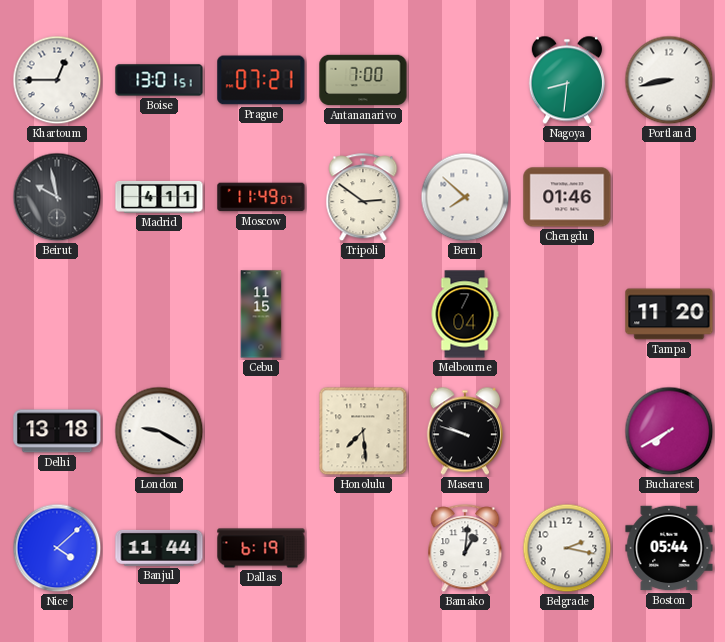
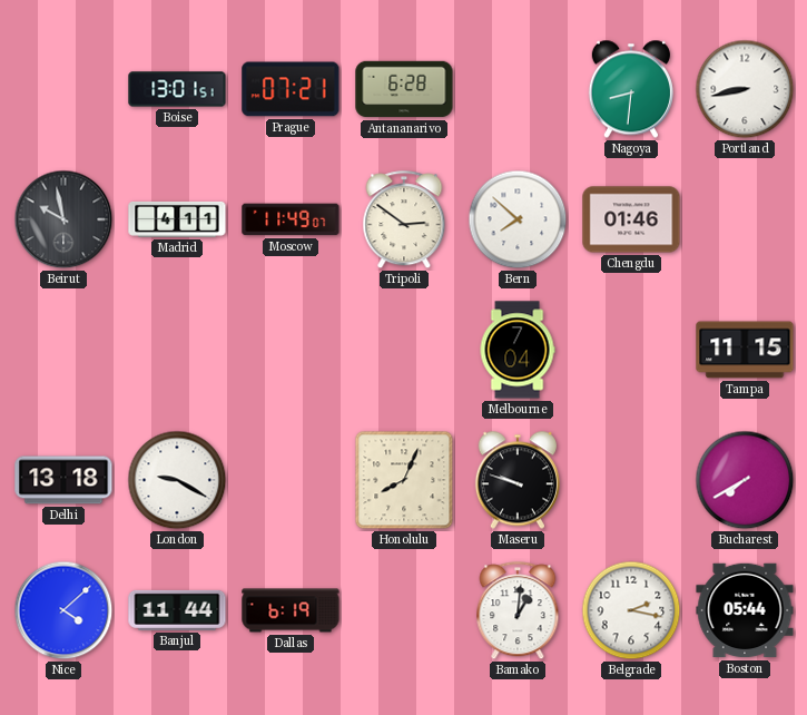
Khartoum: 12:45 -> none (57, 80)
Antananarivo: 7:00 -> 6:28 (404, 89)
Cebu: 11:15 -> none (261, 314)
Tampa: 11:20 -> 11:15 (745, 350)
Honolulu: 7:29 -> 8:04 (404, 480)
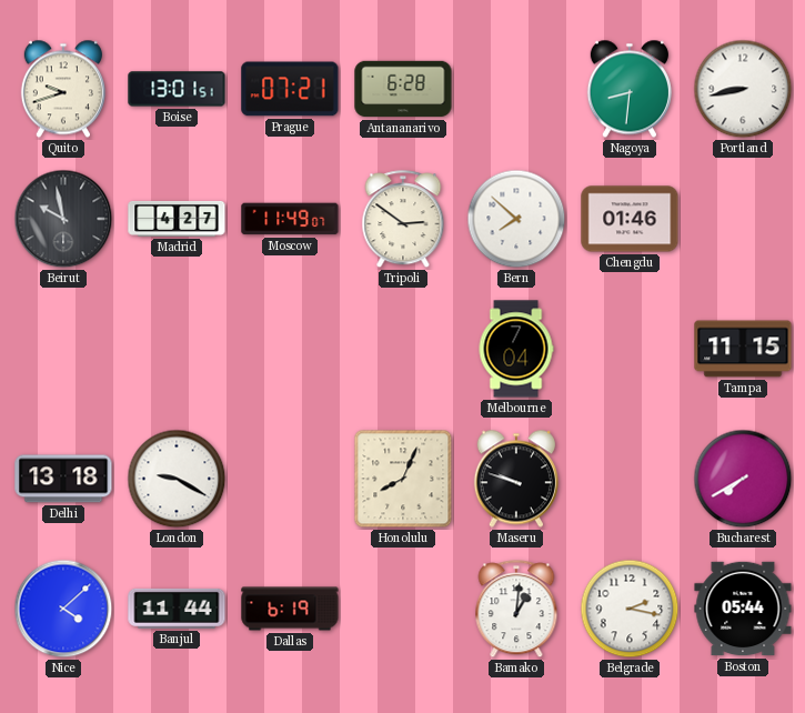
Quito: none -> 9:42 (63, 89)
Madrid: 4:11 -> 4:27 (177, 219)
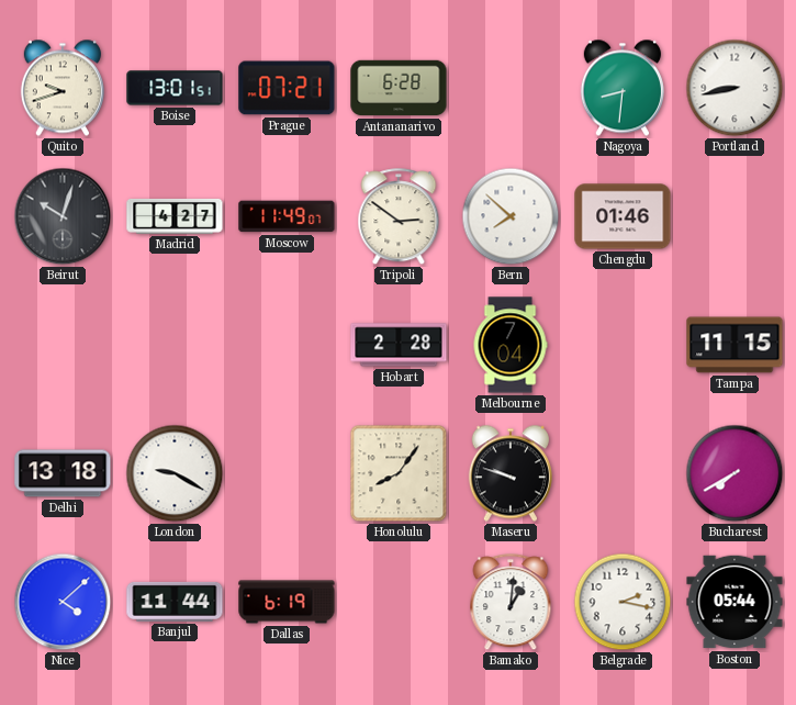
Beirut: 9:58 -> 10:03 (63, 216)
Hobart: none -> 2:28 (399, 345)
Honolulu: 8:04 -> 8:06 (399, 473)
